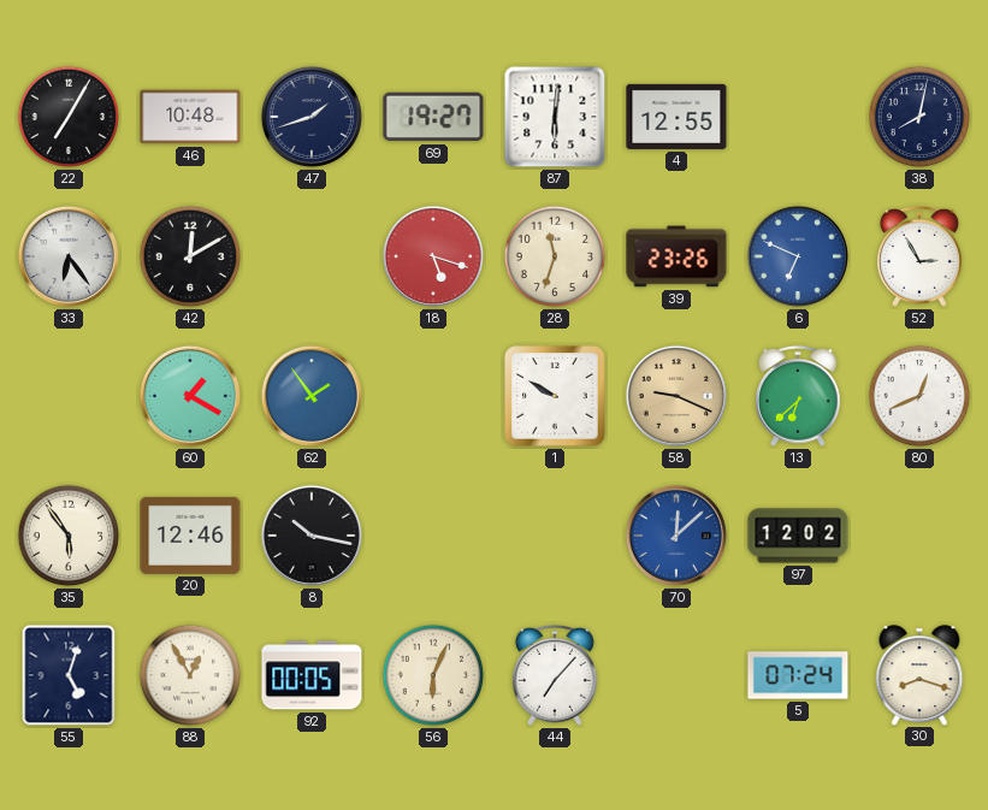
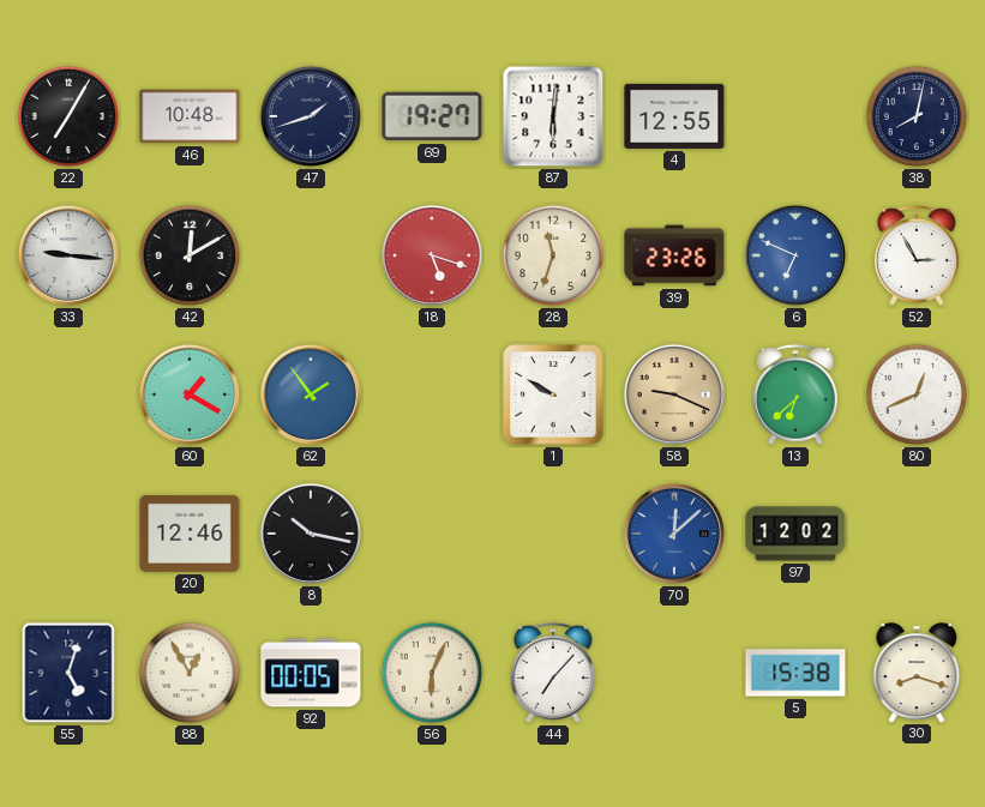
33: 6:24 -> 9:16 (68, 255)
35: 5:54 -> none (69, 536)
5: 07:24 -> 15:38 (795, 673)
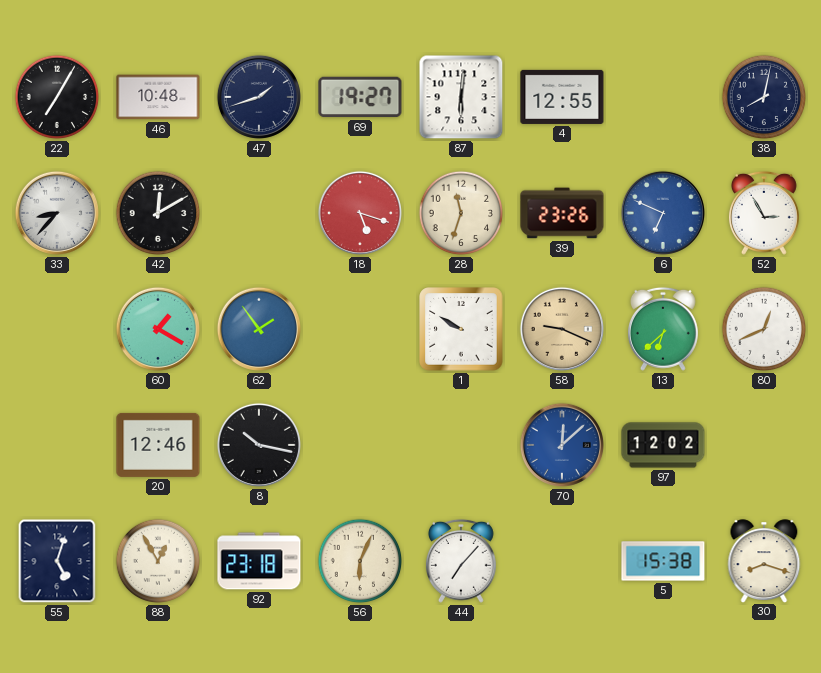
33: 9:16 -> 8:37 (57, 213)
92: 00:05 -> 23:18 (259, 561)
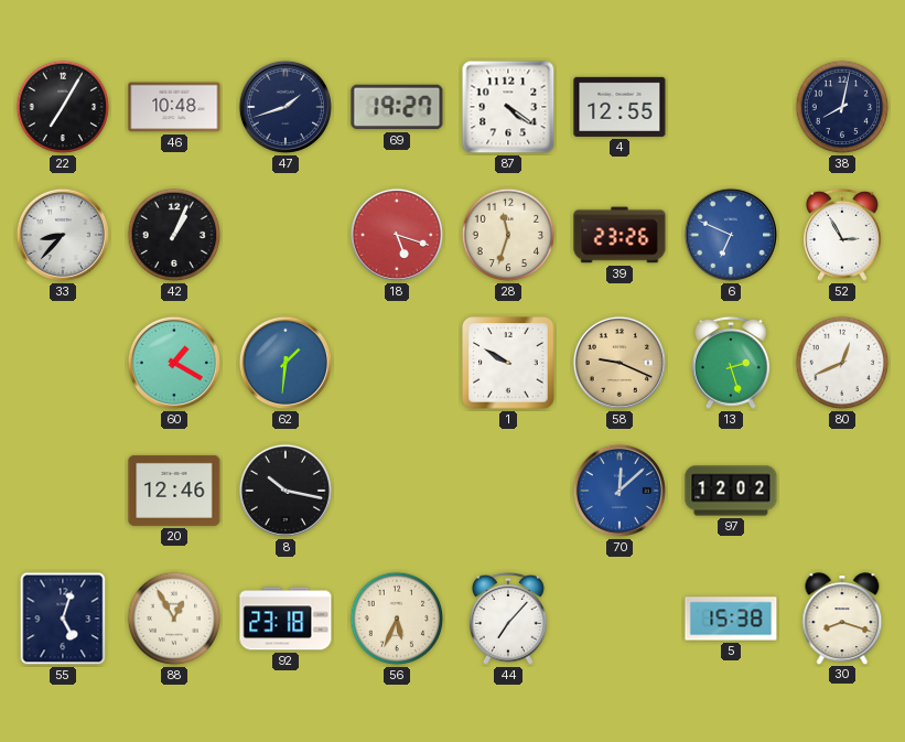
87: 6:01 -> 4:21 (508, 107)
42: 12:10 -> 1:04 (174, 235)
62: 1:54 -> 1:31 (285, 363)
13: 6:38 -> 2:27 (731, 363)
56: 6:04 -> 5:34 (397, 619)
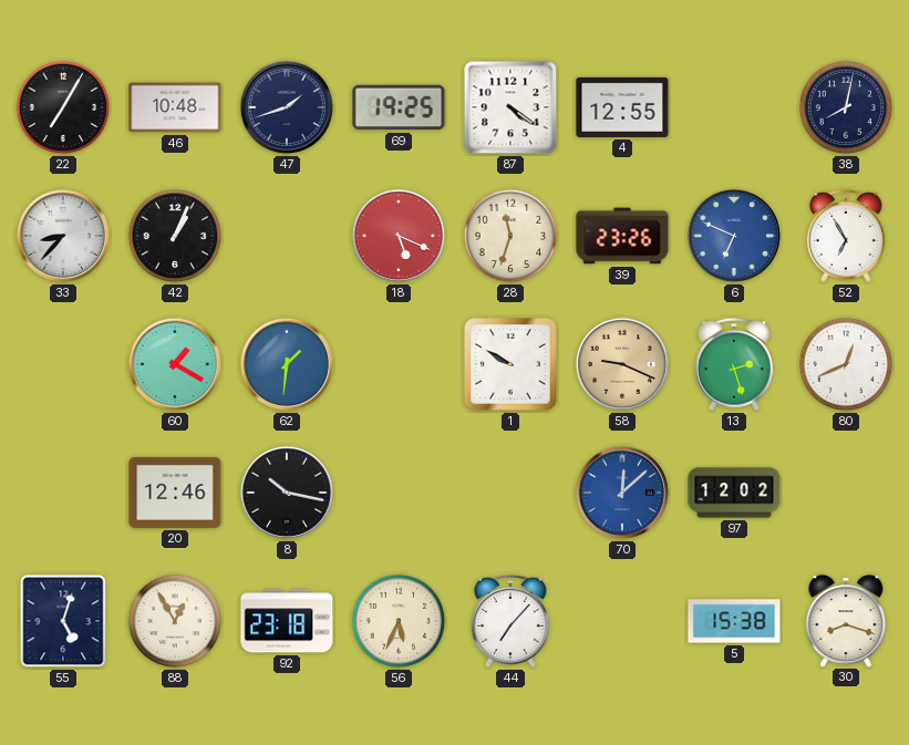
69: 19:27 -> 19:25 (399, 107)
18: 5:18 -> 5:19 (399, 236)
52: 2:55 -> 6:55 (846, 236)
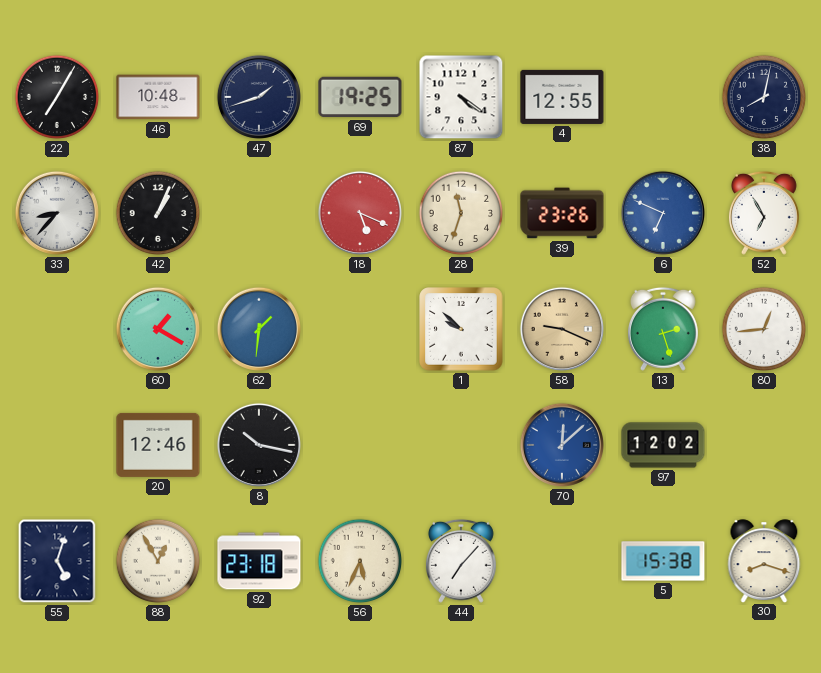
1: 9:50 -> 9:52 (461, 329)
80: 12:41 -> 12:44 (764, 329)
